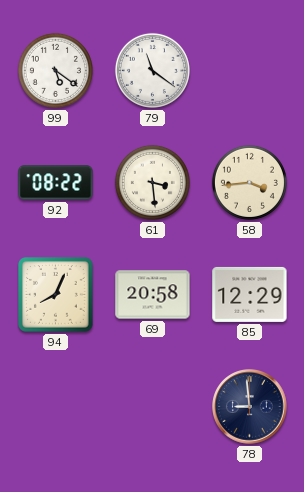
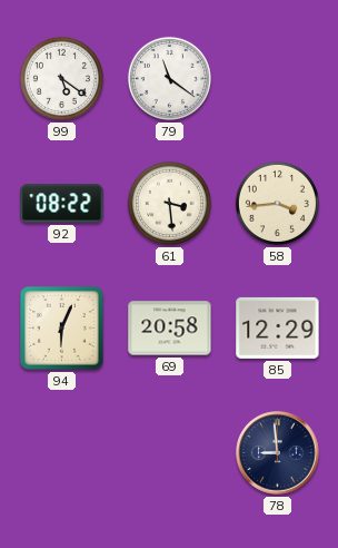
94: 8:04 -> 6:04 (62, 329)
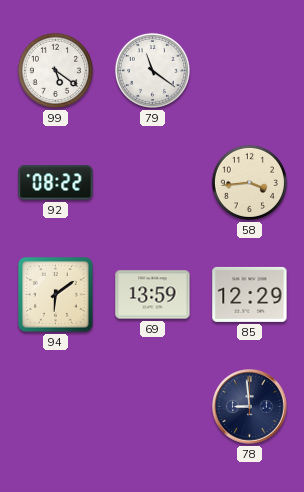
61: 3:29 -> none (169, 203)
94: 6:04 -> 6:09 (56, 295)
69: 20:58 -> 13:59 (153, 295)
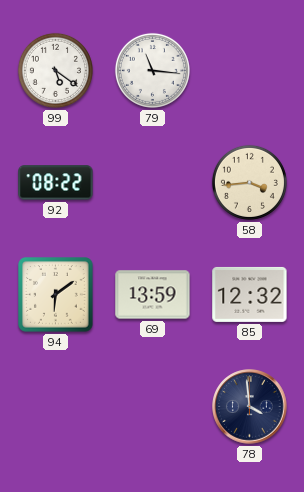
79: 11:21 -> 11:16 (152, 70)
85: 12:29 -> 12:32 (250, 294)
78: 8:59 -> 3:59 (250, 407)
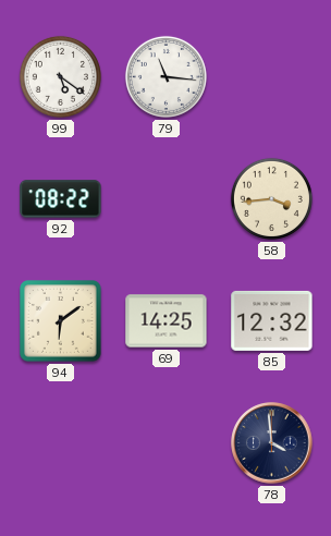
69: 13:59 -> 14:25 (167, 321)
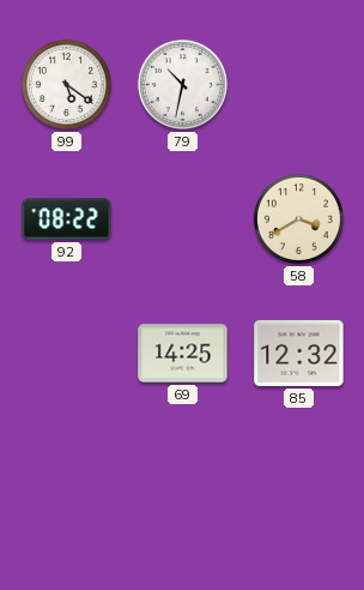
79: 11:16 -> 10:32 (182, 84)
58: 3:44 -> 3:40 (298, 218)
94: 6:09 -> none (61, 321)
78: 3:59 -> none (272, 443)
